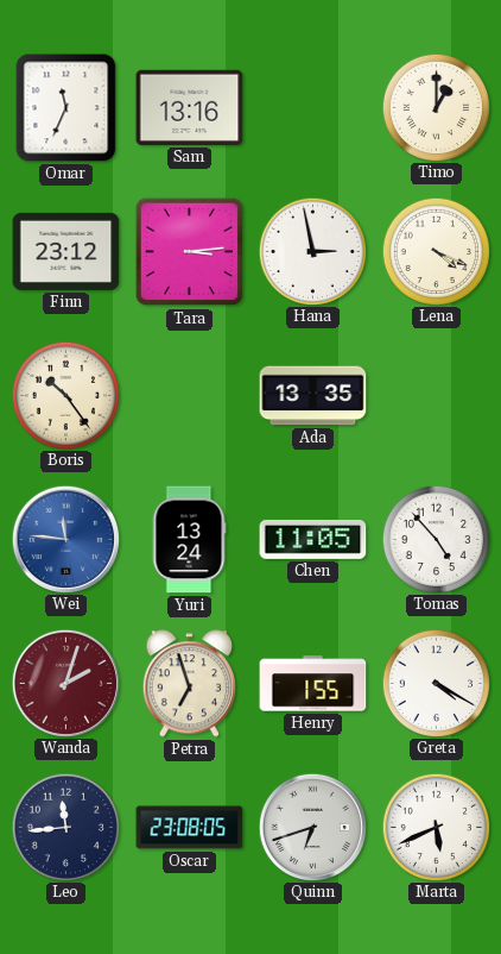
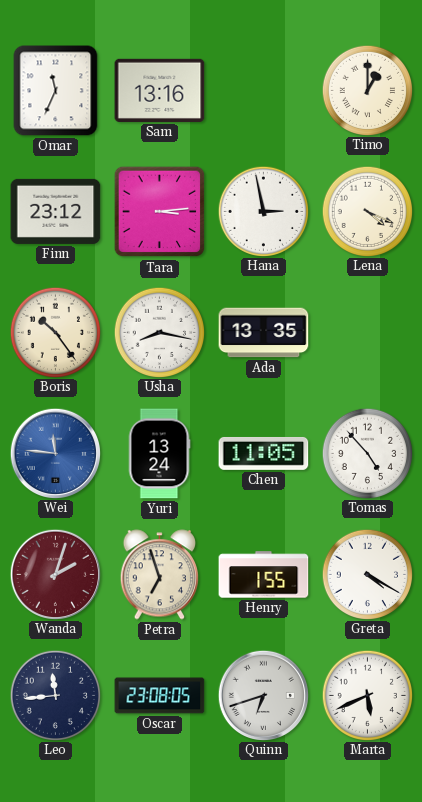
Usha: none -> 8:17 (159, 332)
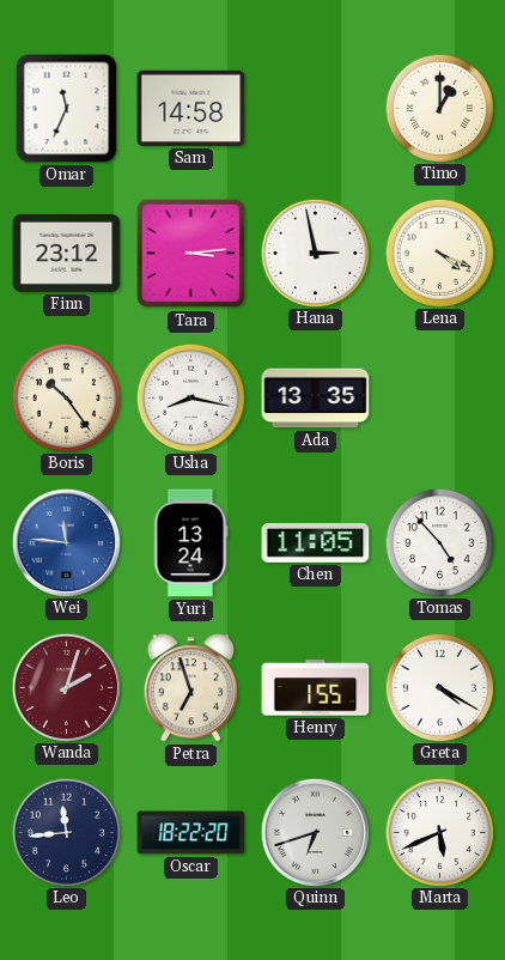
Sam: 13:16 -> 14:58 (191, 108)
Oscar: 23:08 -> 18:22 (191, 833)
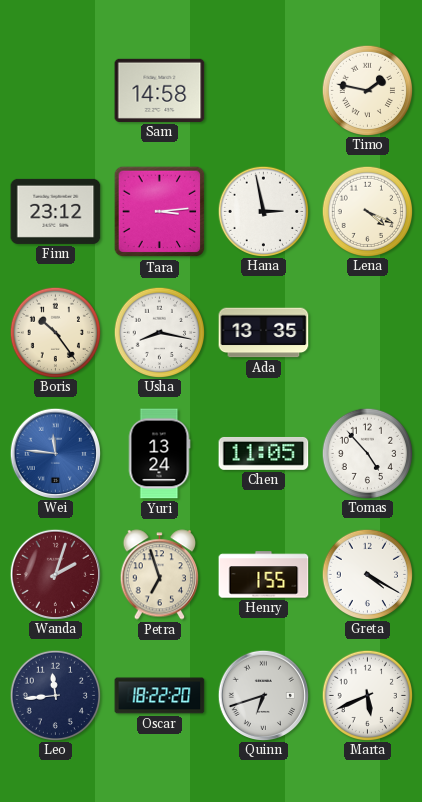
Omar: 11:34 -> none (67, 109)
Timo: 1:00 -> 1:47 (367, 90)
